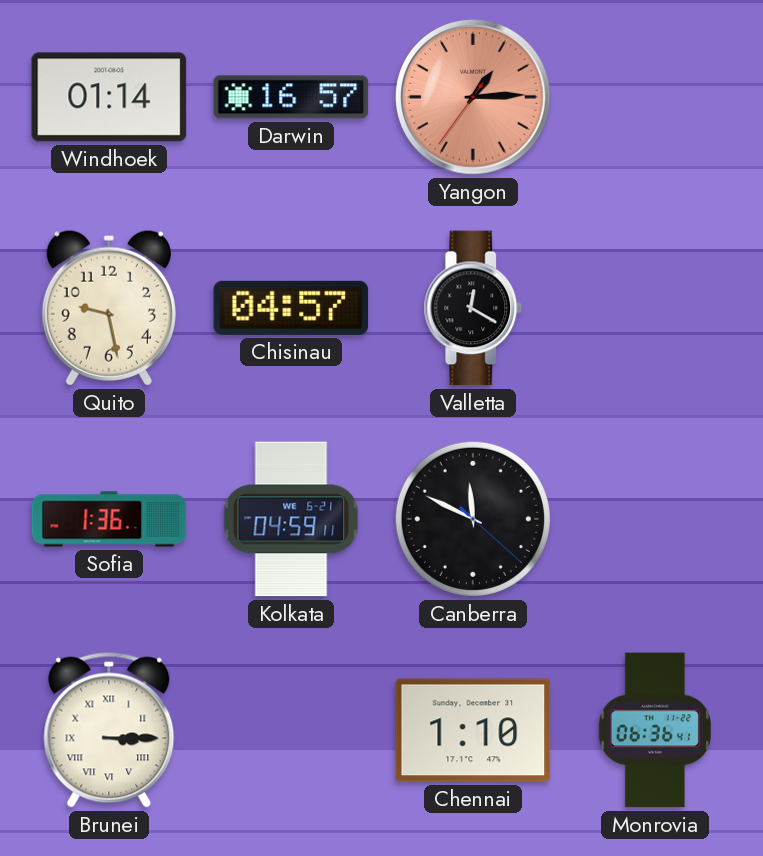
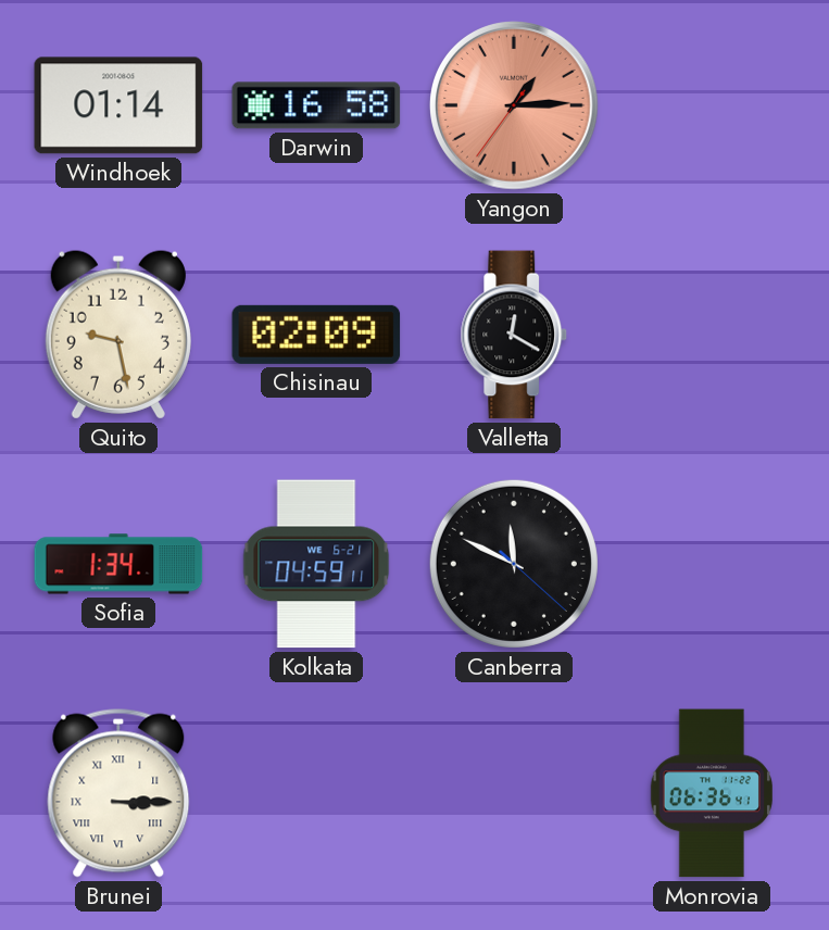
Darwin: 16:57 -> 16:58 (316, 105)
Chisinau: 04:57 -> 02:09 (316, 335)
Sofia: 1:36 -> 1:34 (118, 564)
Chennai: 1:10 -> none (473, 730)
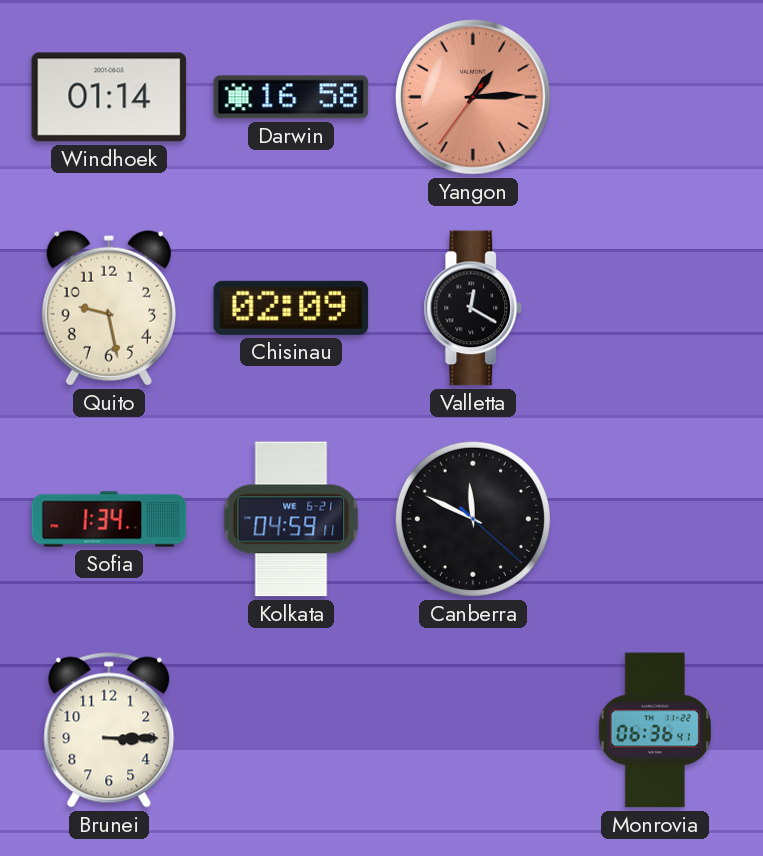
Brunei numerals: Roman -> Arabic (109, 730)
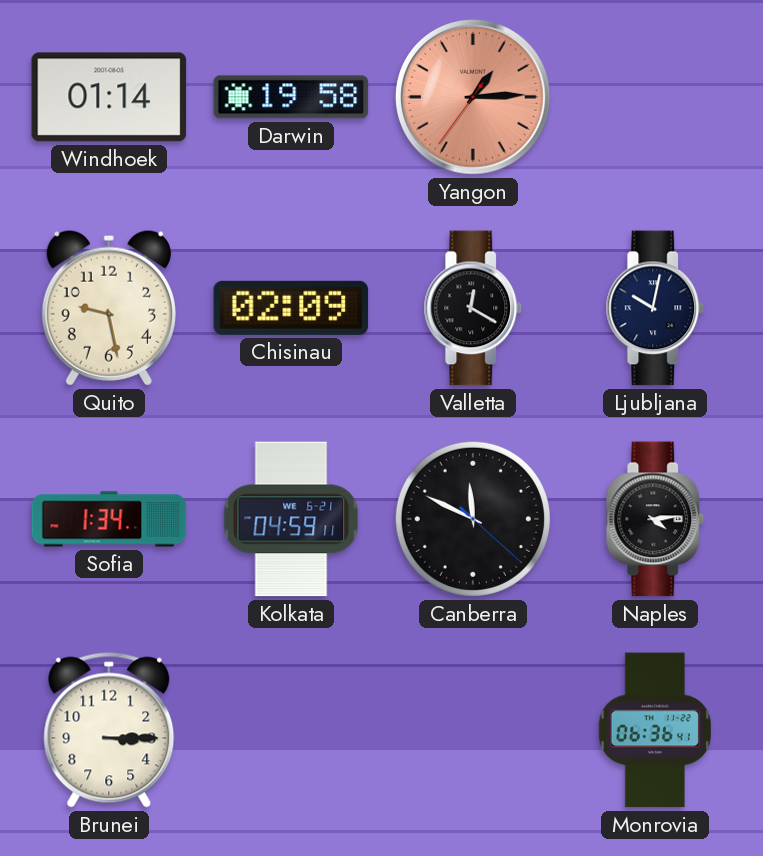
Darwin: 16:58 -> 19:58 (291, 97)
Ljubljana: none -> 10:02 (655, 308)
Naples: none -> 4:14 (655, 519)
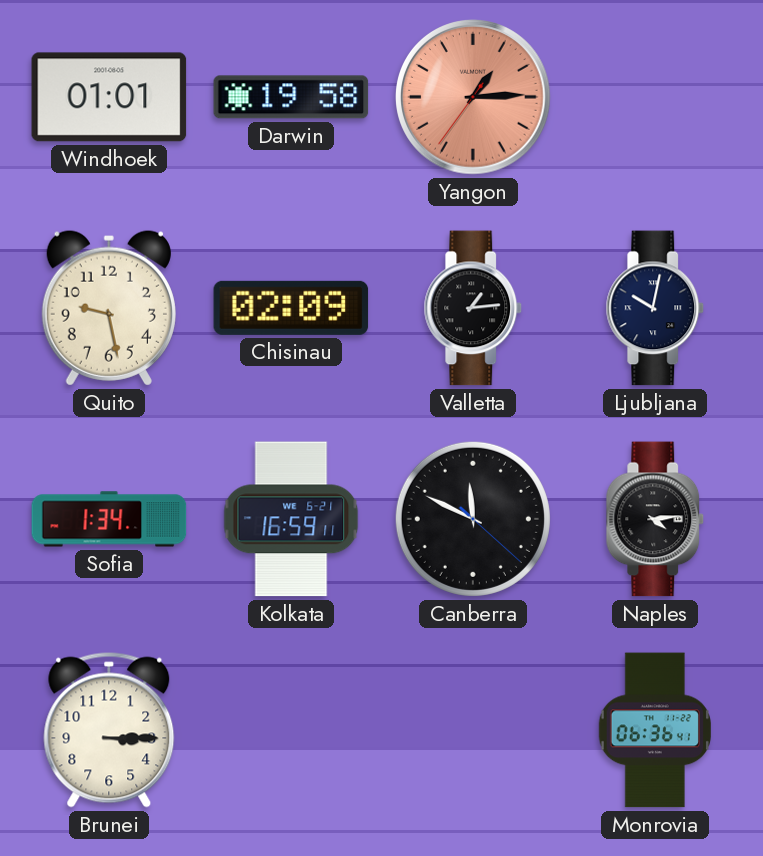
Windhoek: 01:14 -> 01:01 (109, 97)
Valletta: 12:20 -> 1:14 (473, 308)
Kolkata: 04:59 -> 16:59 (291, 519)
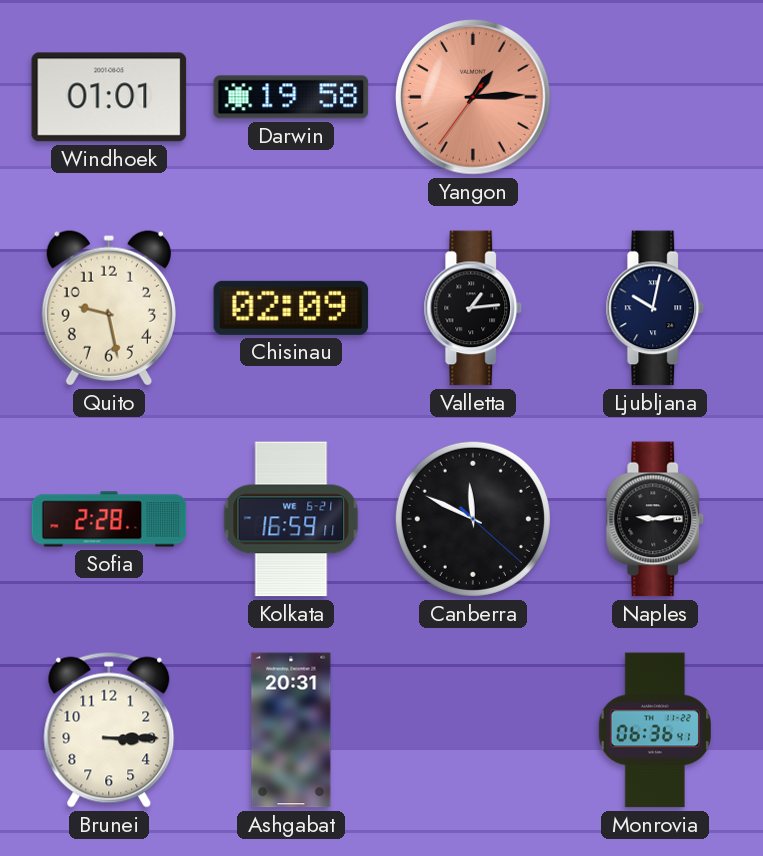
Sofia: 1:34 -> 2:28 (109, 519)
Naples: 4:14 -> 9:14 (655, 519)
Ashgabat: none -> 20:31 (291, 730)
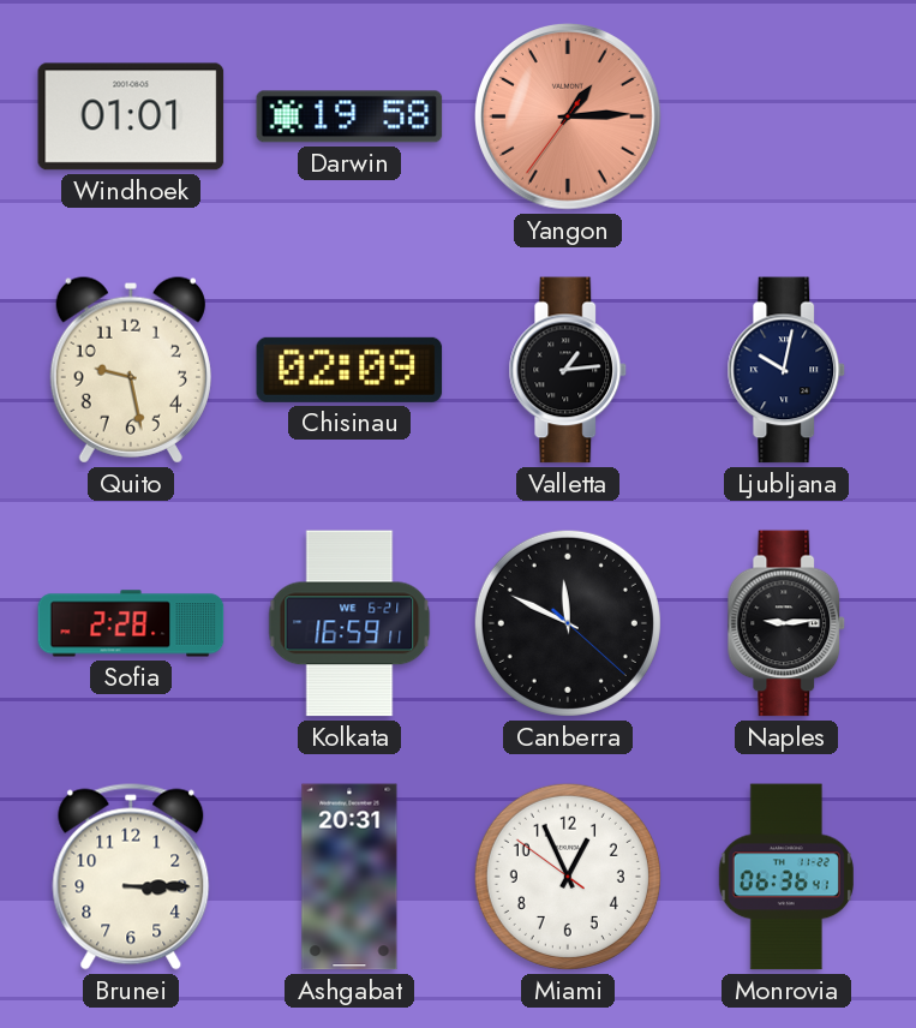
Miami: none -> 12:55 (568, 877)
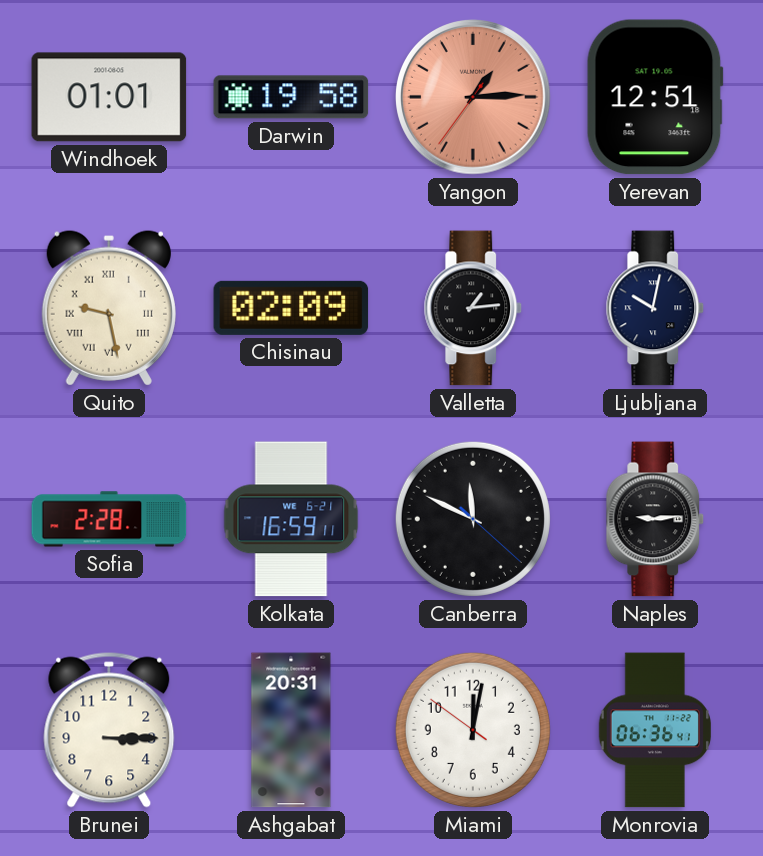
Yerevan: none -> 12:51 (655, 97)
Quito numerals: Arabic -> Roman (109, 308)
Miami: 12:55 -> 12:01 (473, 730)
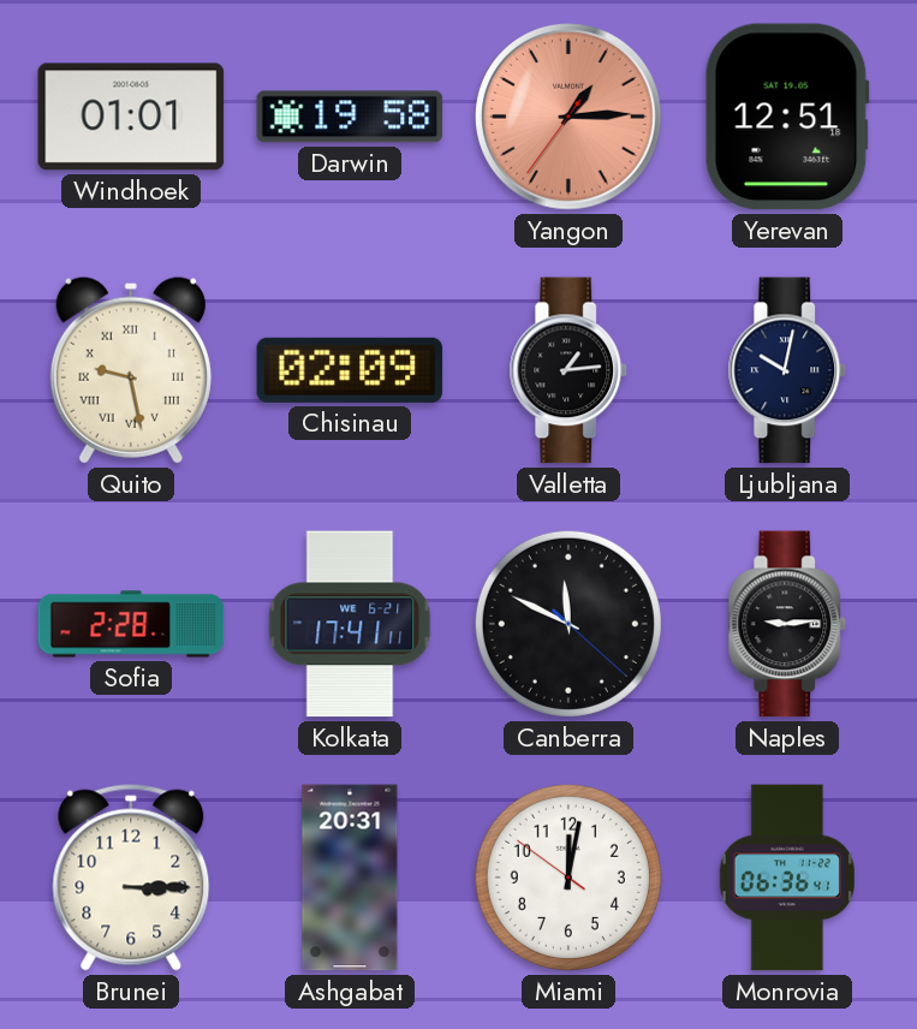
Kolkata: 16:59 -> 17:41 (350, 624)
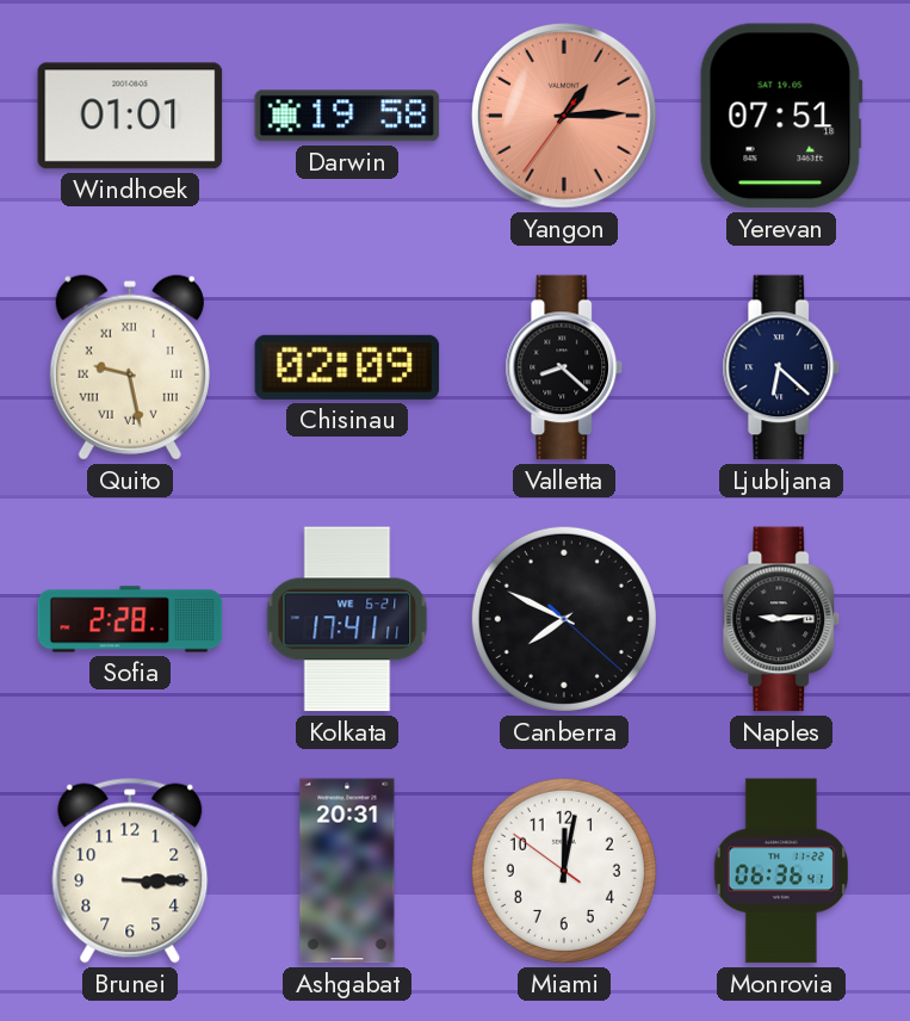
Yerevan: 12:51 -> 07:51 (781, 116)
Valletta: 1:14 -> 8:22 (564, 367)
Ljubljana: 10:02 -> 6:22 (781, 367)
Canberra: 11:49 -> 7:49 (564, 619)
